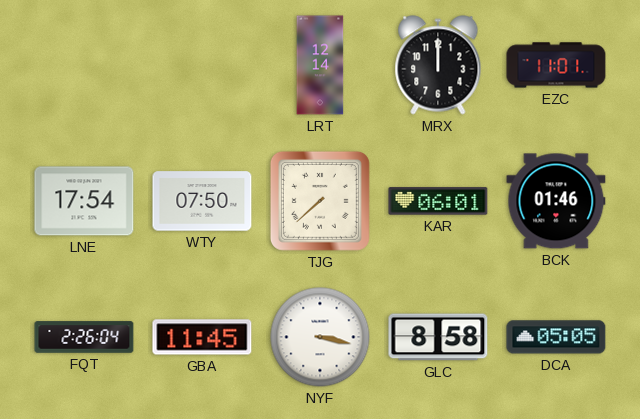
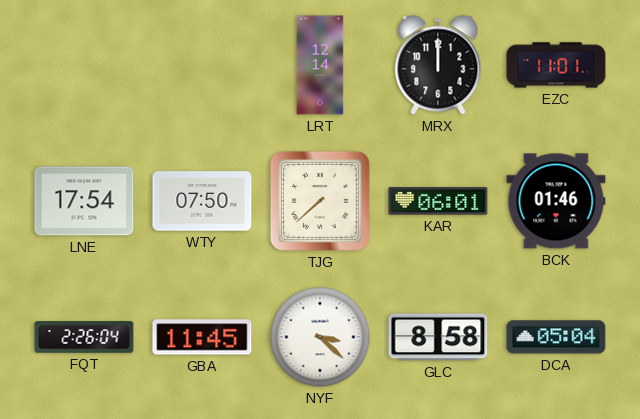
NYF: 3:17 -> 3:22 (320, 337)
DCA: 05:05 -> 05:04 (556, 337)
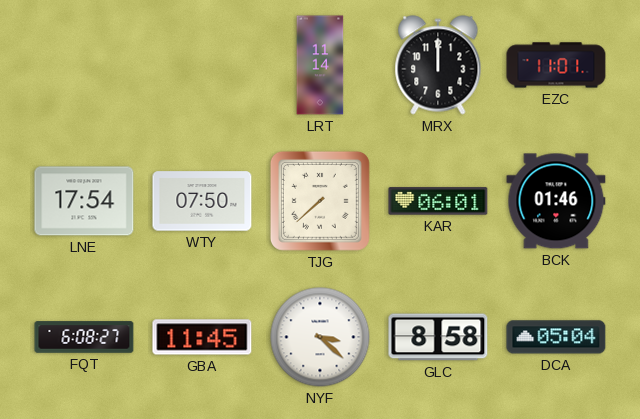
LRT: 12:14 -> 11:14 (320, 65)
FQT: 2:26 -> 6:08 (84, 337)
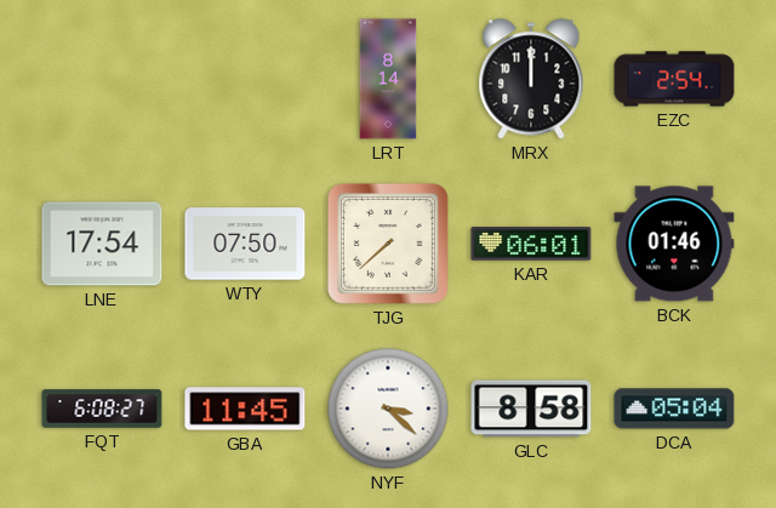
LRT: 11:14 -> 8:14 (388, 79)
EZC: 11:01 -> 2:54 (674, 79)
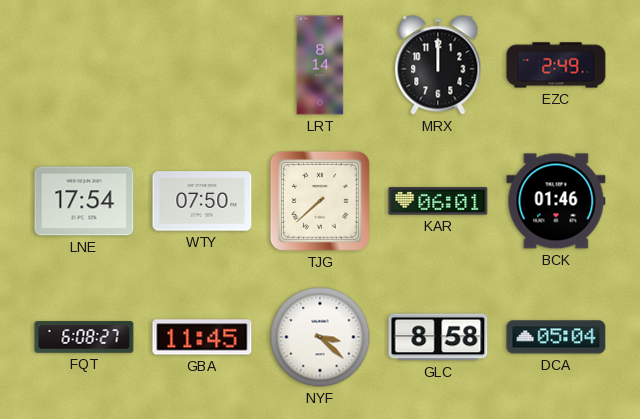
EZC: 2:54 -> 2:49 (556, 65)
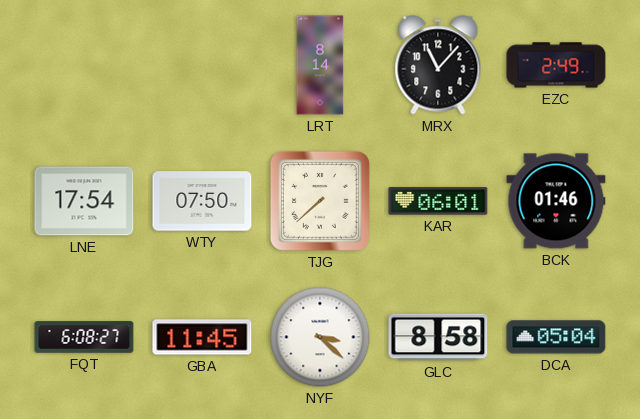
MRX: 12:00 -> 11:07 (438, 65)
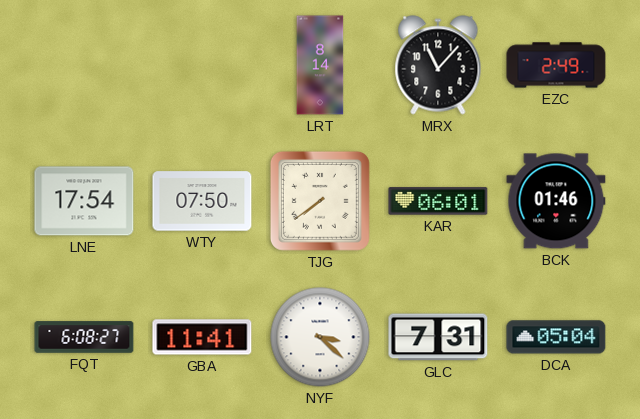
TJG: 7:38 -> 7:39 (320, 201)
GBA: 11:45 -> 11:41 (202, 337)
GLC: 8:58 -> 7:31 (438, 337)
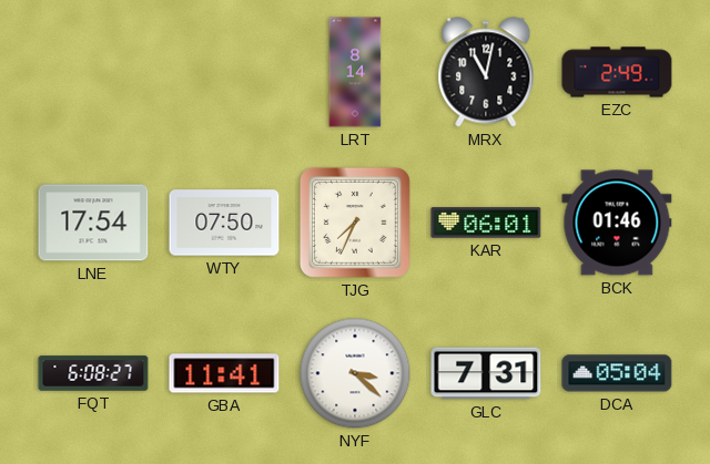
MRX: 11:07 -> 11:02 (486, 72)
TJG: 7:39 -> 7:34 (355, 223)
